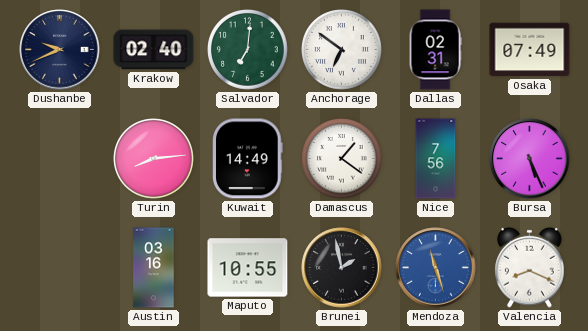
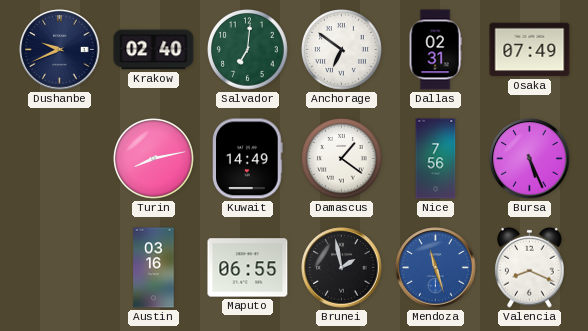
Turin: 8:14 -> 8:13 (154, 159)
Maputo: 10:55 -> 06:55 (248, 268)
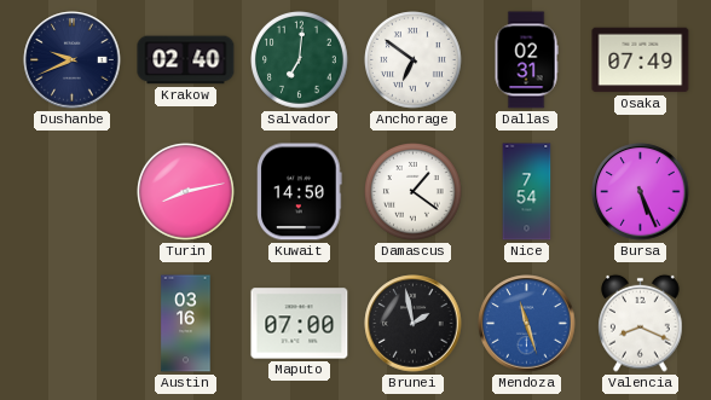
Kuwait: 14:49 -> 14:50 (300, 192)
Nice: 7:56 -> 7:54 (527, 192)
Maputo: 06:55 -> 07:00 (300, 324)
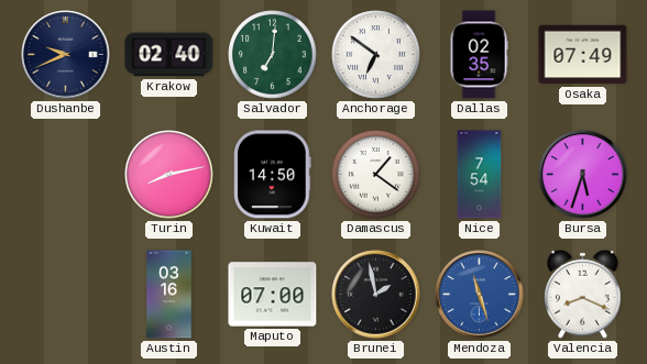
Dallas: 02:31 -> 02:35 (479, 55)
Bursa: 5:26 -> 5:33 (583, 175)
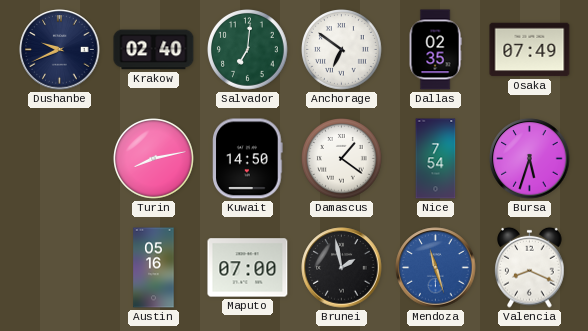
Austin: 03:16 -> 05:16 (154, 268)
